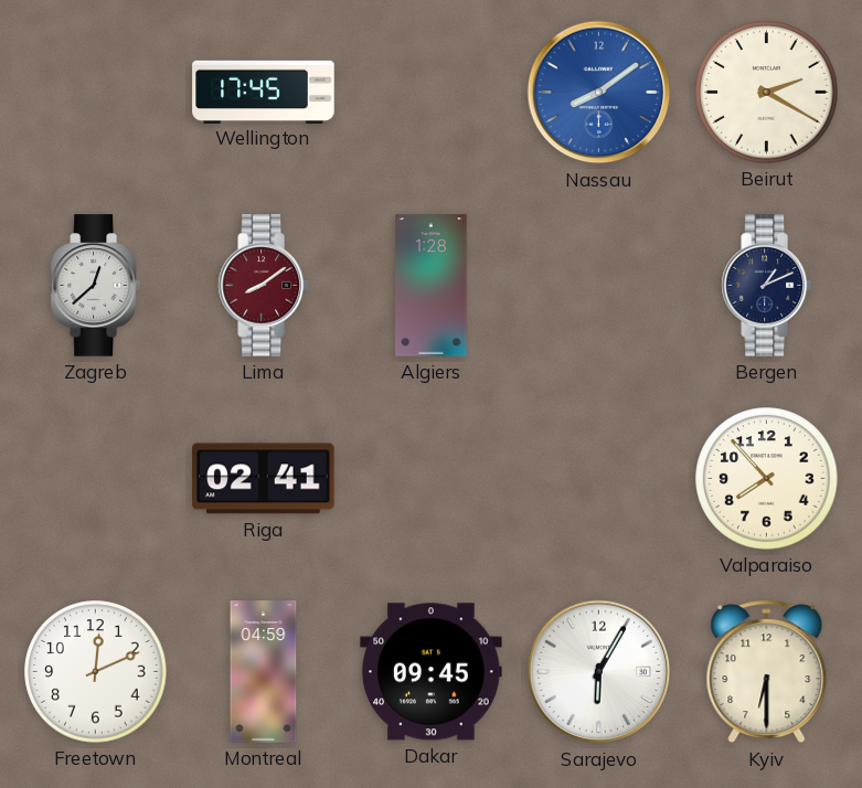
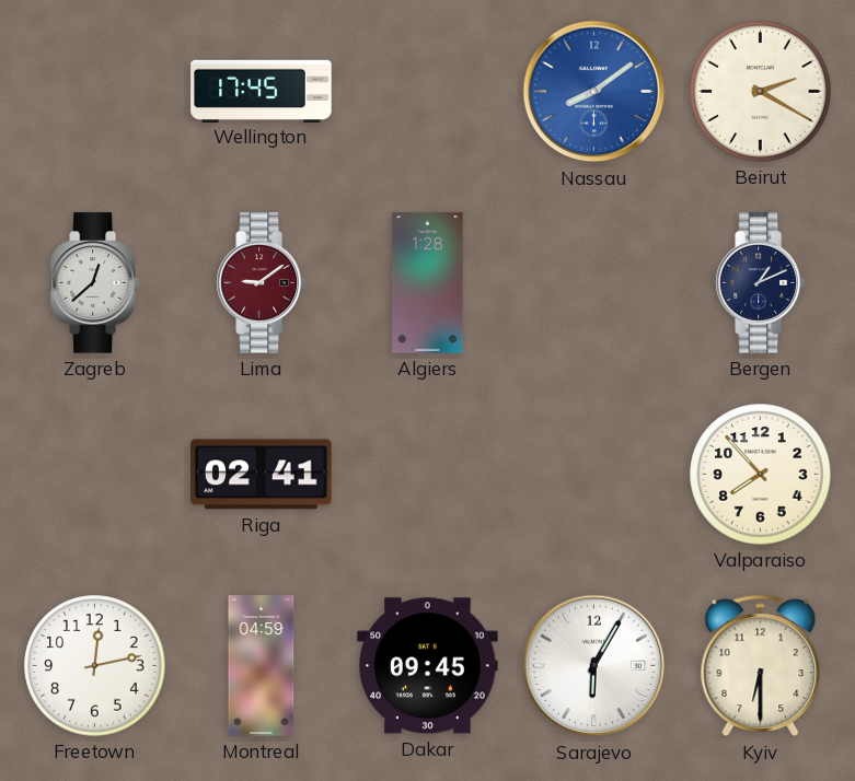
Lima: 8:09 -> 9:09 (261, 283)
Freetown: 12:11 -> 12:13 (95, 666)
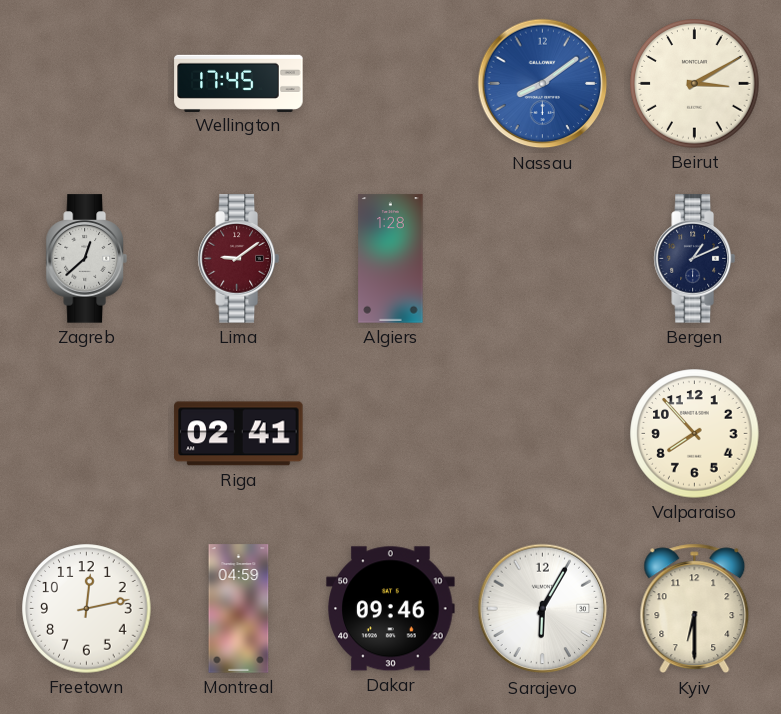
Beirut: 2:20 -> 3:10 (695, 84)
Dakar: 09:45 -> 09:46 (391, 609)
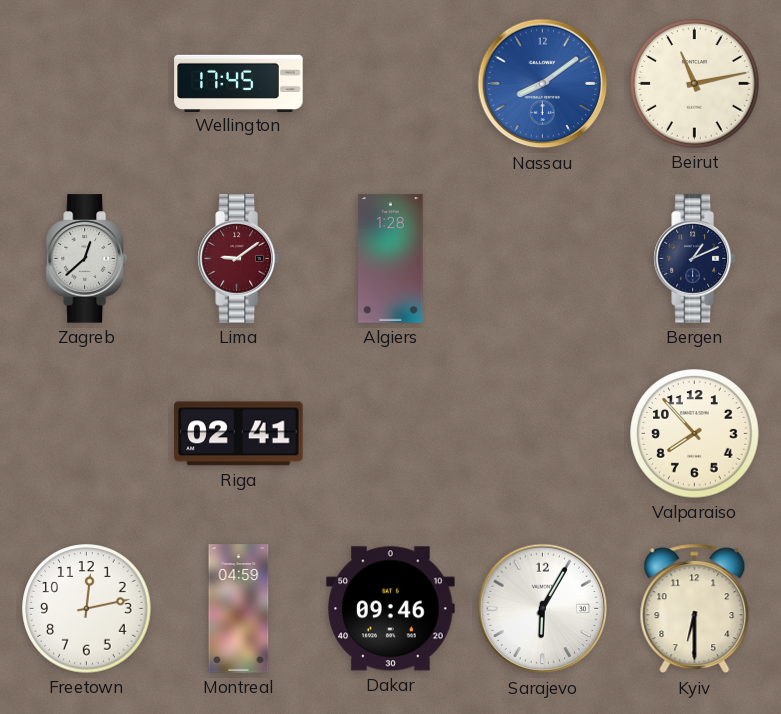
Beirut: 3:10 -> 11:13 (695, 84)
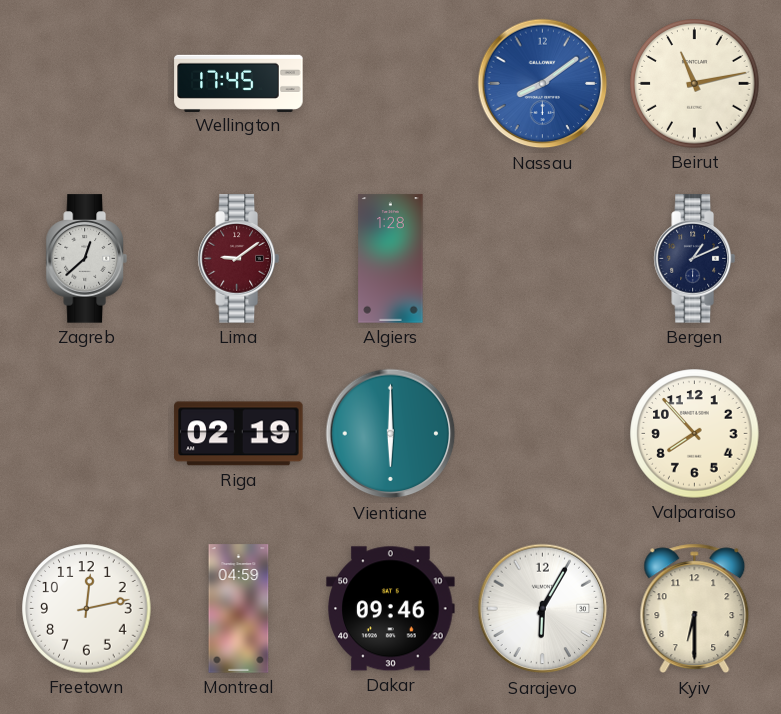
Riga: 02:41 -> 02:19 (239, 434)
Vientiane: none -> 6:00 (391, 434)
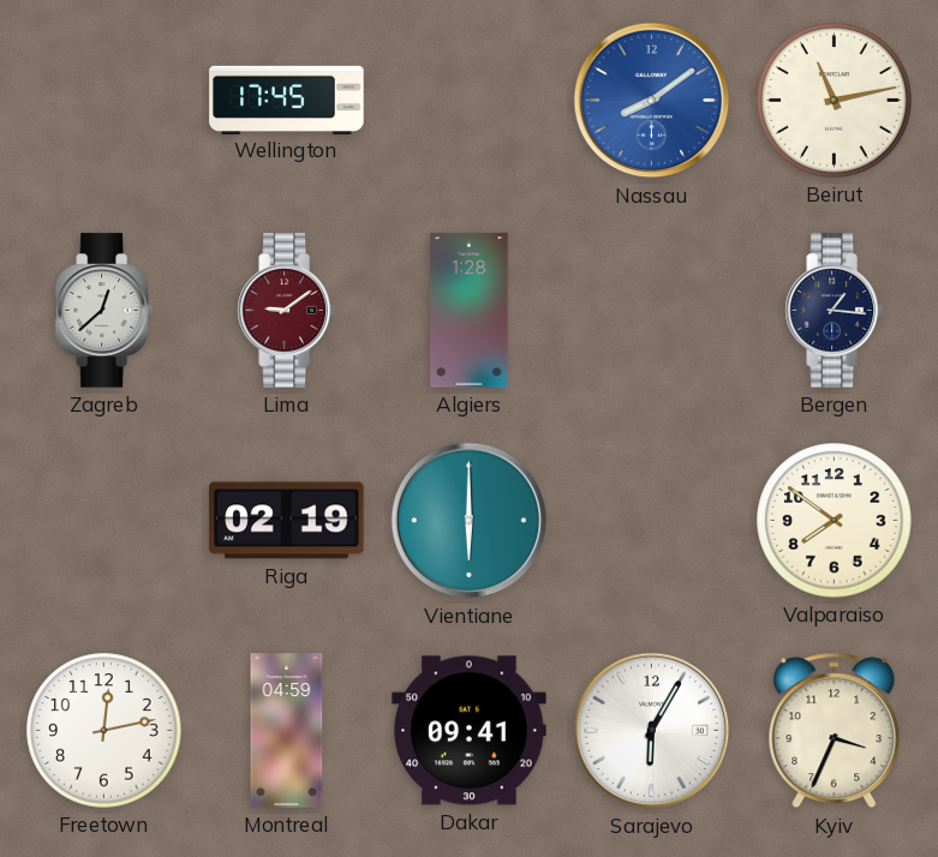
Bergen: 1:11 -> 1:16 (834, 311)
Valparaiso: 7:53 -> 7:51 (835, 521)
Dakar: 09:46 -> 09:41 (470, 731)
Kyiv: 6:30 -> 3:34 (835, 731)
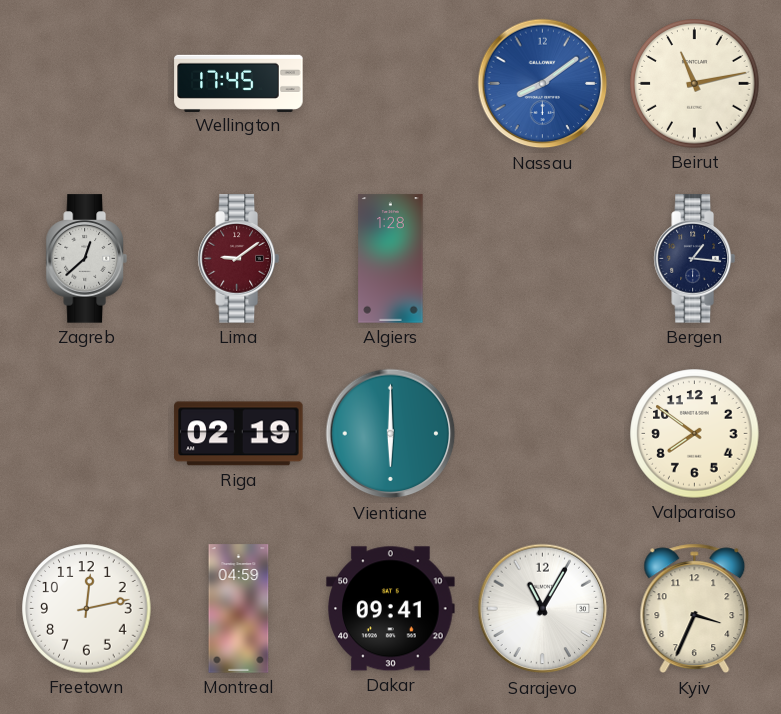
Sarajevo: 6:05 -> 11:05 (543, 609)
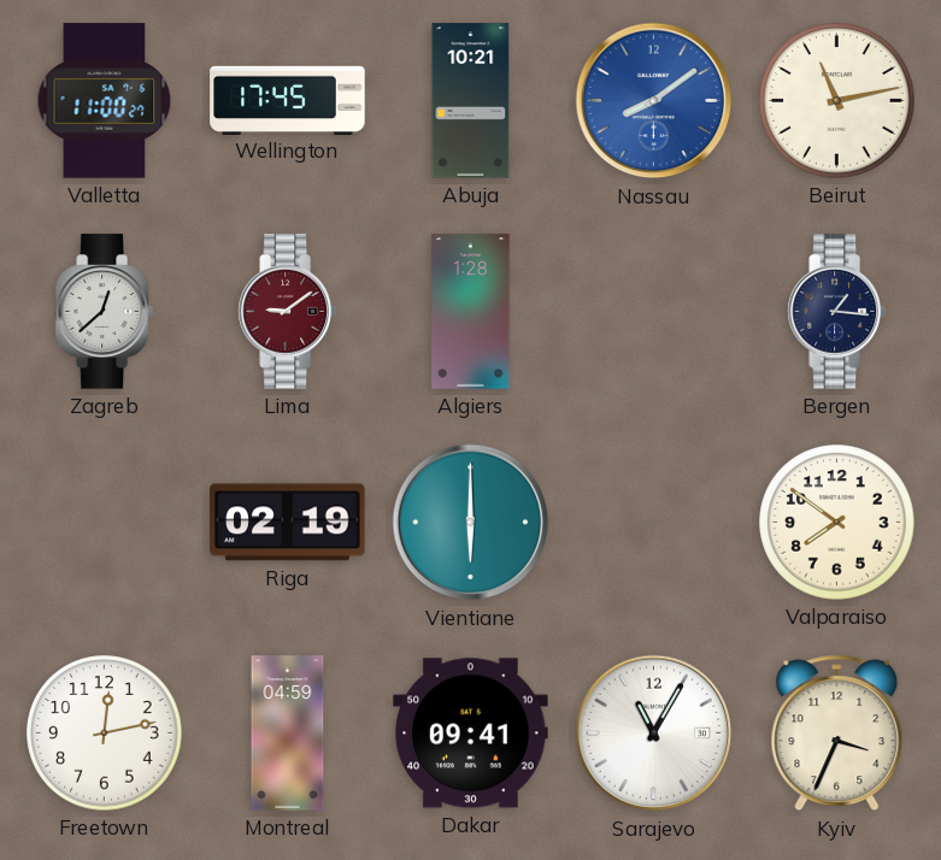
Valletta: none -> 11:00 (105, 101)
Abuja: none -> 10:21 (471, 101)
